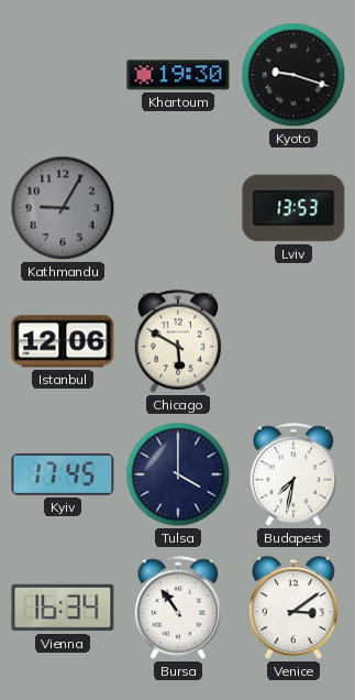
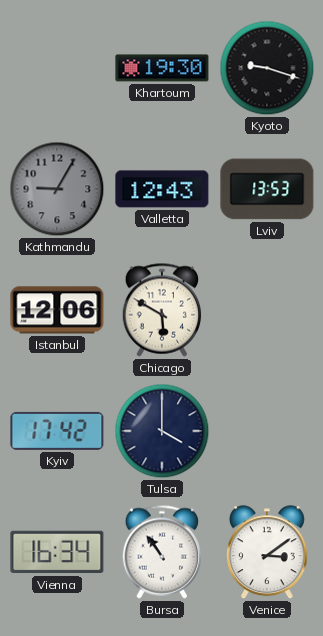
Valletta: none -> 12:43 (162, 189)
Kyiv: 17:45 -> 17:42 (57, 431)
Budapest: 7:32 -> none (293, 474)
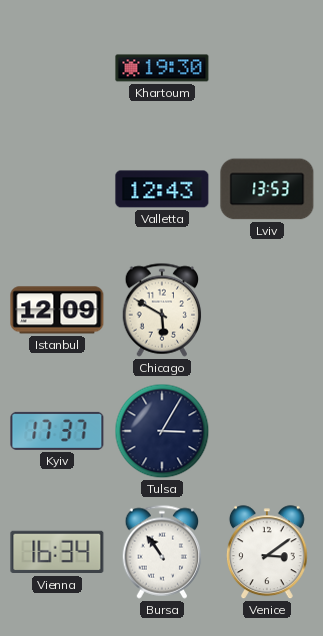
Kyoto: 9:18 -> none (267, 68)
Kathmandu: 9:05 -> none (57, 189)
Istanbul: 12:06 -> 12:09 (57, 310)
Kyiv: 17:42 -> 17:37 (57, 431)
Tulsa: 4:00 -> 3:05 (162, 431)
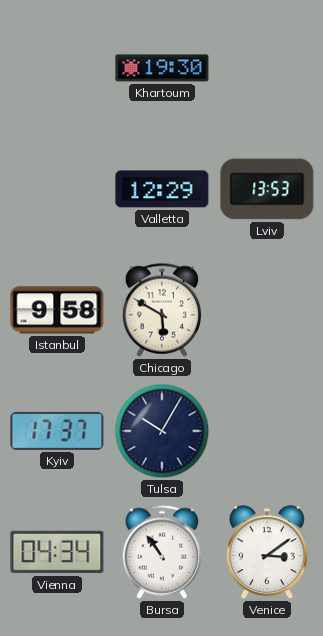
Valletta: 12:43 -> 12:29 (162, 189)
Istanbul: 12:09 -> 9:58 (57, 310)
Tulsa: 3:05 -> 10:05 (162, 431)
Vienna: 16:34 -> 04:34 (57, 552)
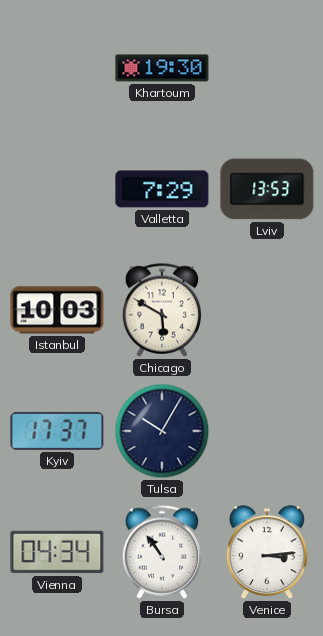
Valletta: 12:29 -> 7:29 (162, 189)
Istanbul: 9:58 -> 10:03 (57, 310)
Venice: 3:09 -> 3:14 (267, 553)
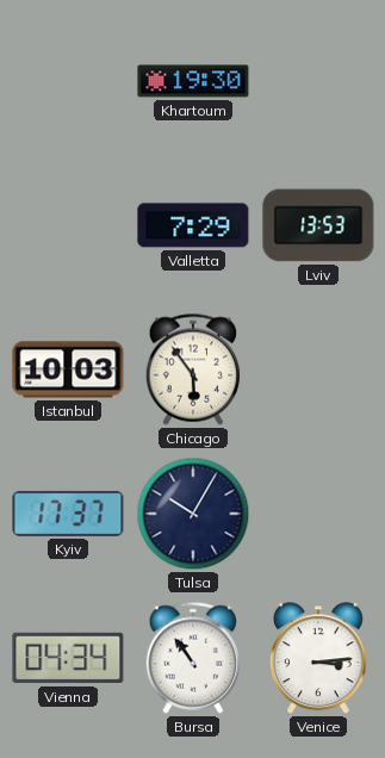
Chicago: 5:50 -> 5:54 (193, 369)
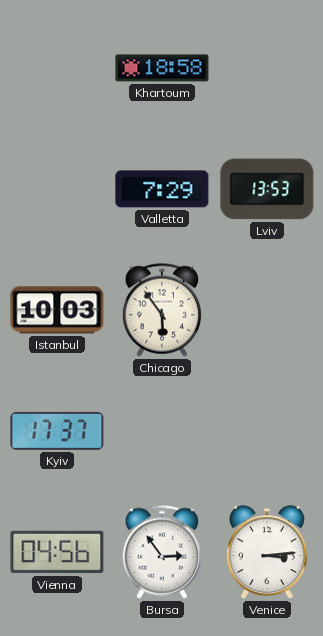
Khartoum: 19:30 -> 18:58 (162, 68)
Tulsa: 10:05 -> none (193, 514)
Vienna: 04:34 -> 04:56 (57, 552)
Bursa: 10:54 -> 2:54 (162, 552)
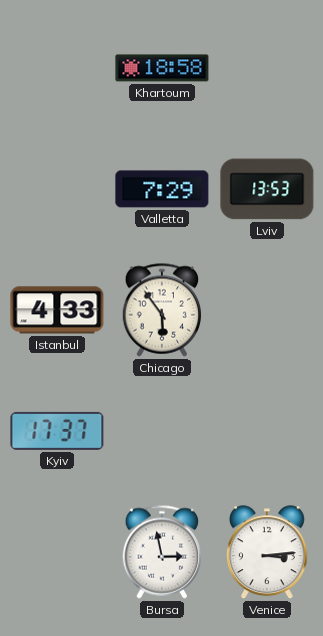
Istanbul: 10:03 -> 4:33 (57, 310)
Vienna: 04:56 -> none (57, 552)
Bursa: 2:54 -> 2:58 (162, 552)
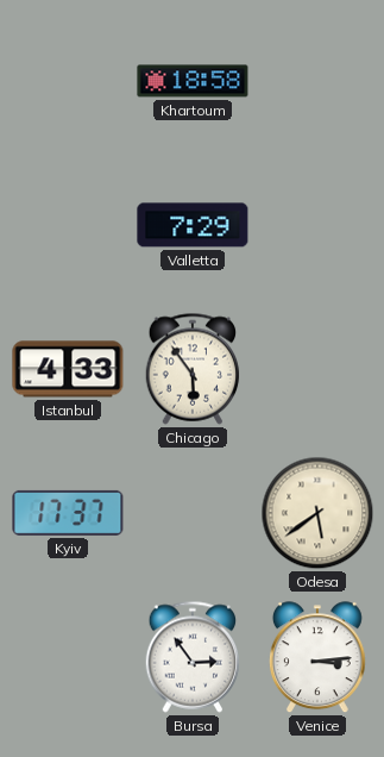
Lviv: 13:53 -> none (267, 189)
Odesa: none -> 5:39 (317, 513)
Bursa: 2:58 -> 2:54 (193, 657)
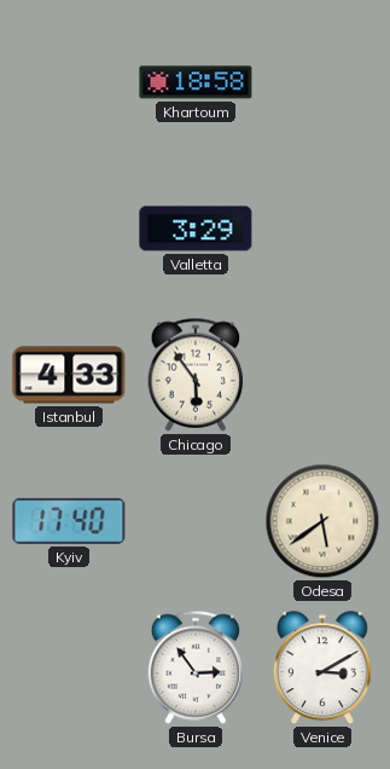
Valletta: 7:29 -> 3:29 (196, 229)
Kyiv: 17:37 -> 17:40 (69, 521)
Venice: 3:14 -> 3:10 (322, 669)
